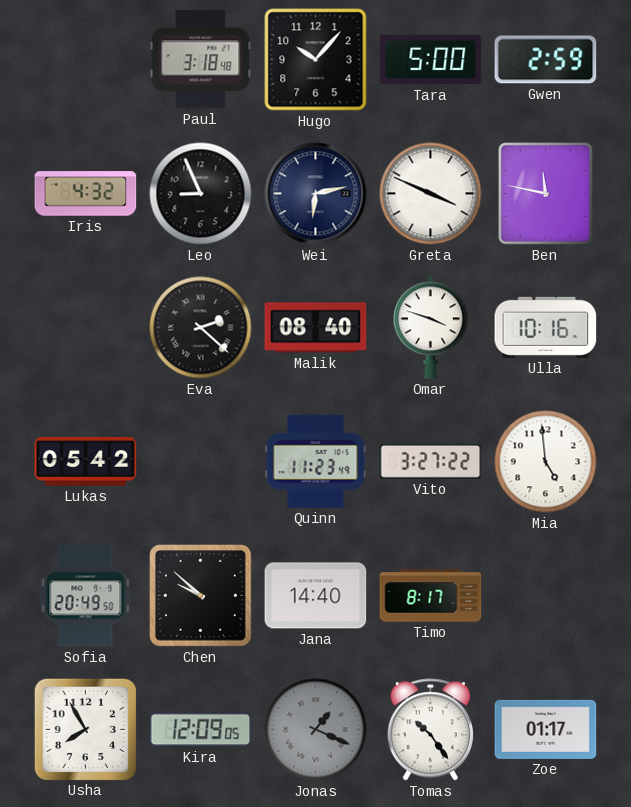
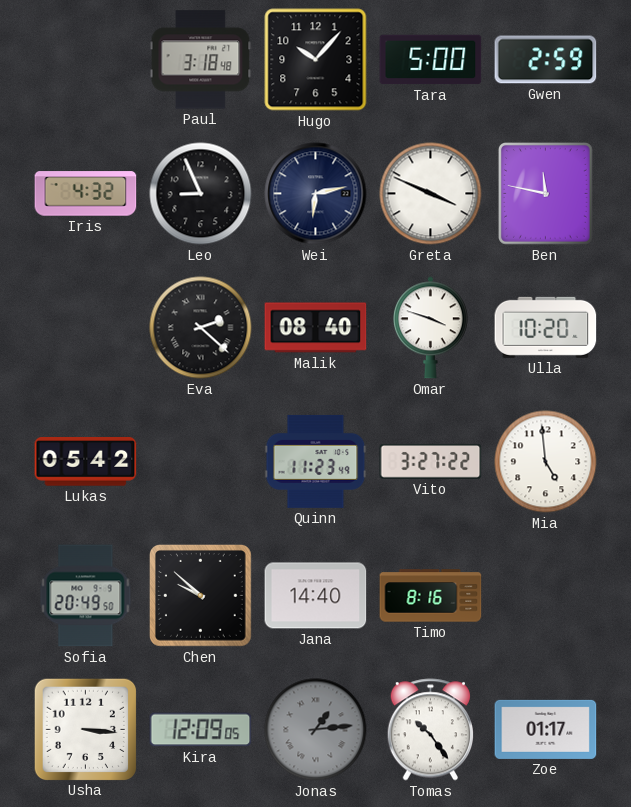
Ulla: 10:16 -> 10:20 (546, 327)
Timo: 8:17 -> 8:16 (431, 596)
Usha: 7:55 -> 3:16 (85, 729)
Jonas: 1:19 -> 1:14 (316, 730)
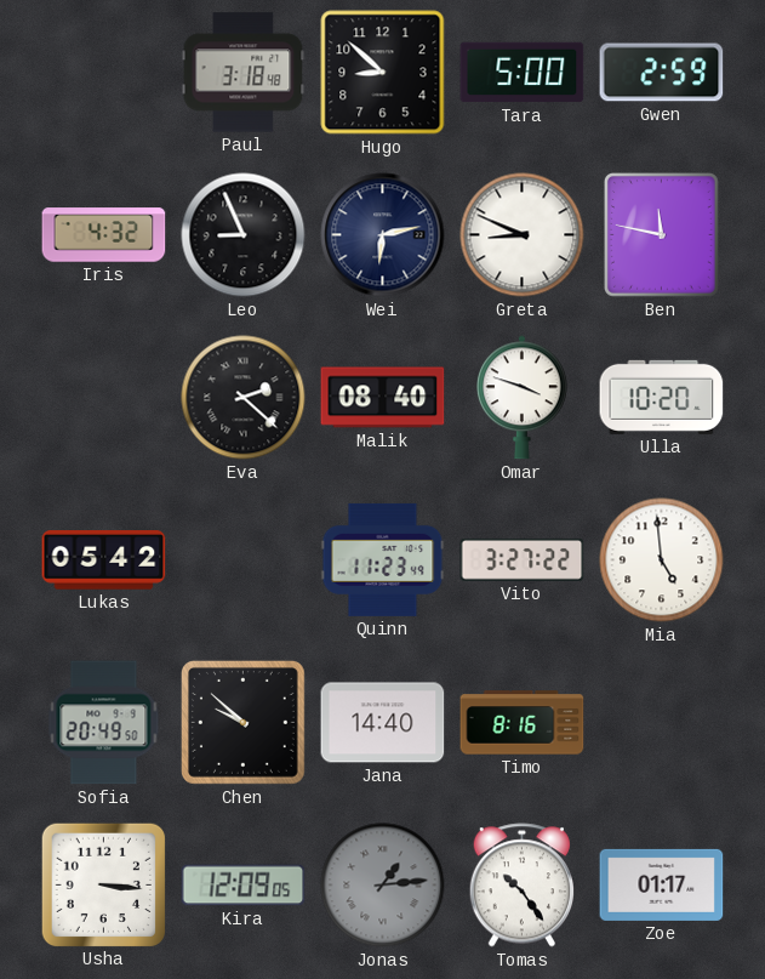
Hugo: 10:07 -> 8:52 (383, 73)
Greta: 3:49 -> 8:49 (523, 235)
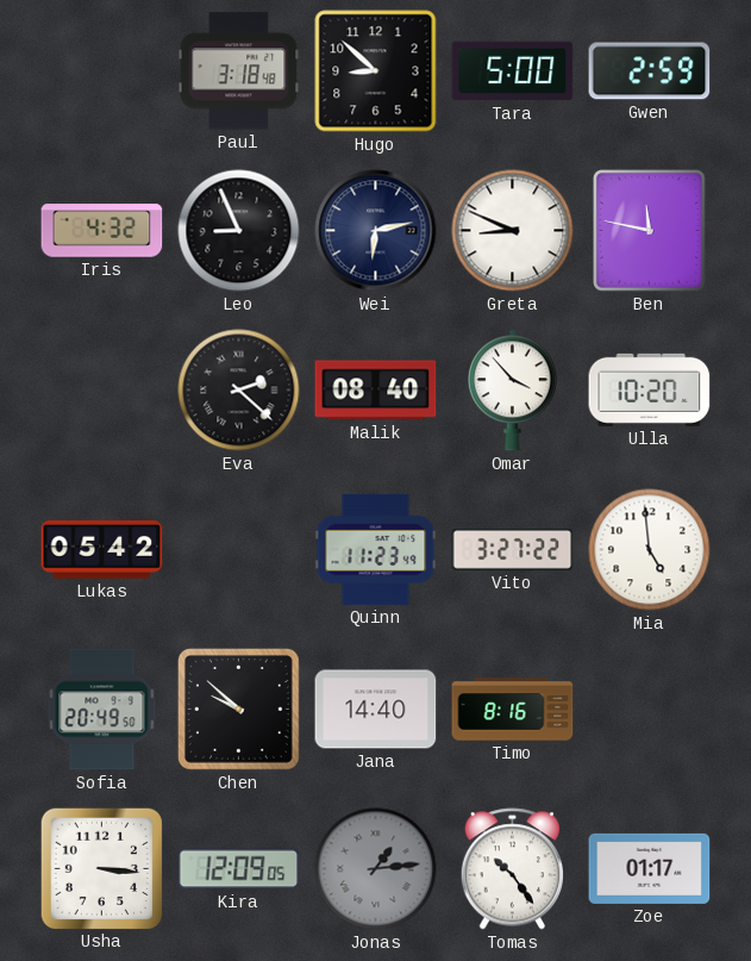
Omar: 3:48 -> 3:53 (513, 391)
